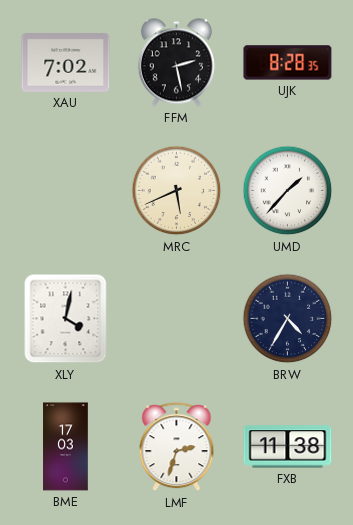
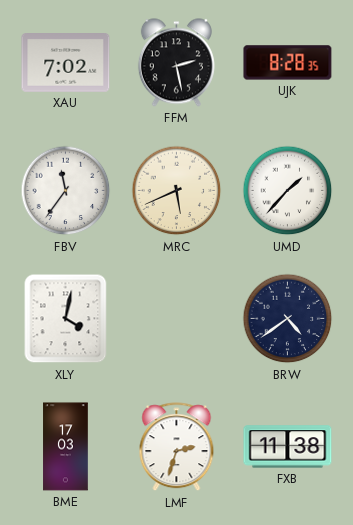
FBV: none -> 11:36 (66, 191)
BRW: 4:35 -> 4:39 (288, 319)
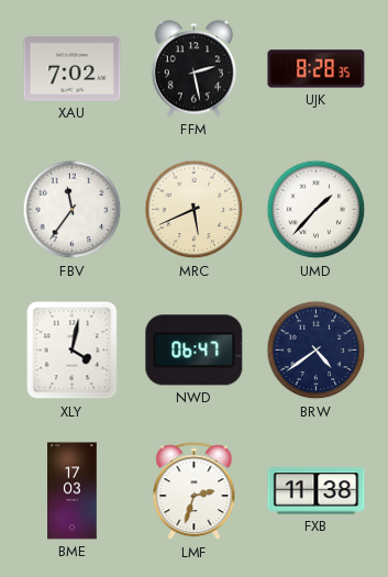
NWD: none -> 06:47 (195, 351)
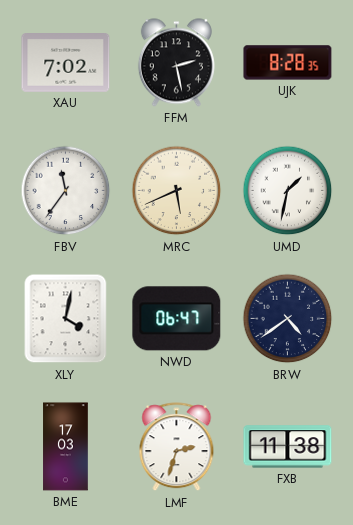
UMD: 1:37 -> 1:32 (288, 191)
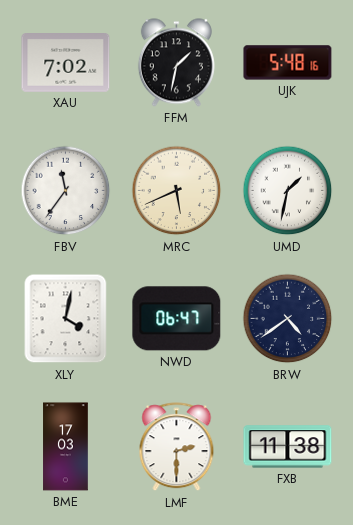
FFM: 2:28 -> 1:32 (176, 63)
UJK: 8:28 -> 5:48 (288, 63)
LMF: 2:33 -> 2:30 (177, 447)
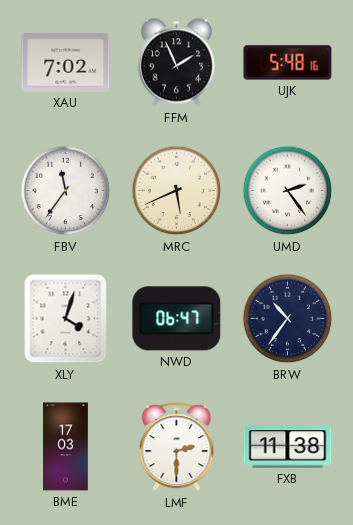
FFM: 1:32 -> 1:56 (176, 63)
UMD: 1:32 -> 2:24 (288, 191)
XLY: 4:02 -> 4:03 (66, 319)
BRW: 4:39 -> 10:36 (288, 319)
